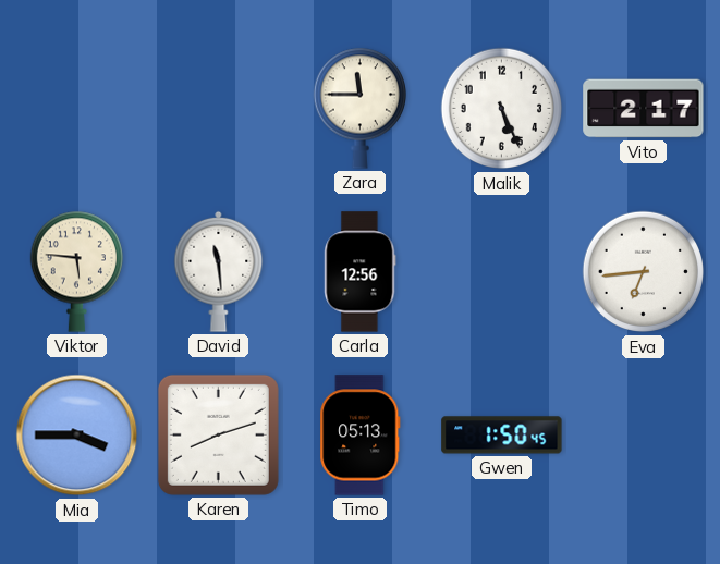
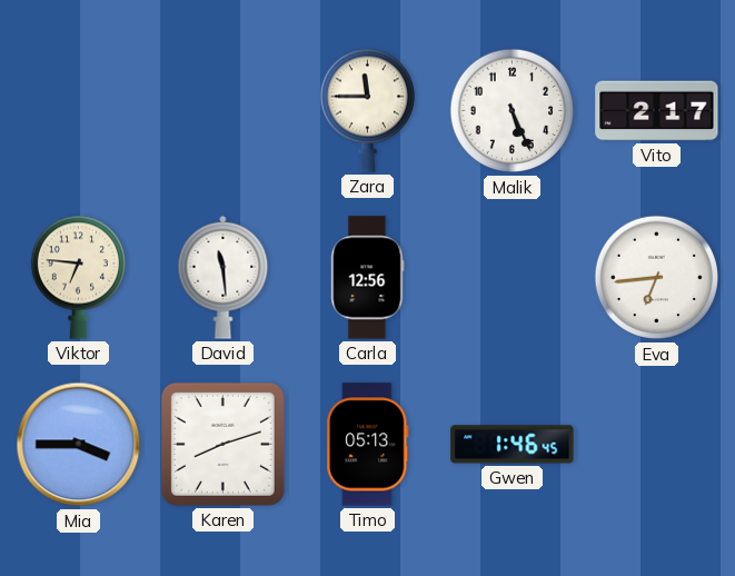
Viktor: 5:46 -> 6:46 (78, 277)
Gwen: 1:50 -> 1:46 (513, 445)
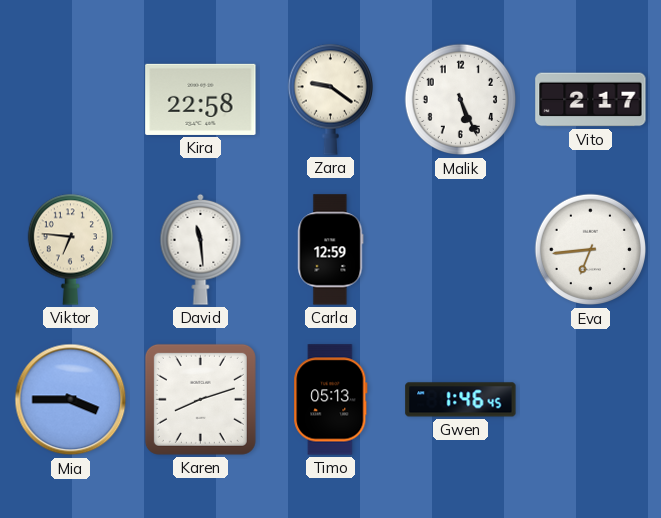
Kira: none -> 22:58 (201, 99)
Zara: 11:45 -> 9:21 (330, 99)
Carla: 12:56 -> 12:59 (331, 250)
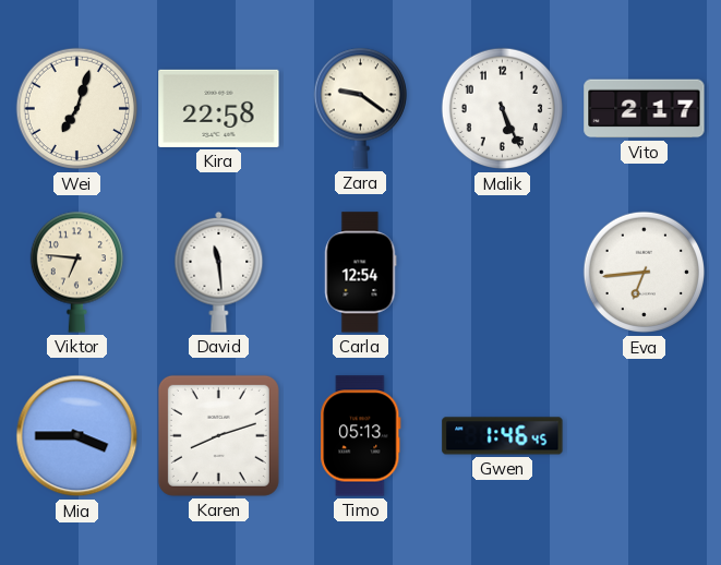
Wei: none -> 7:03 (77, 109)
Carla: 12:59 -> 12:54 (361, 273)
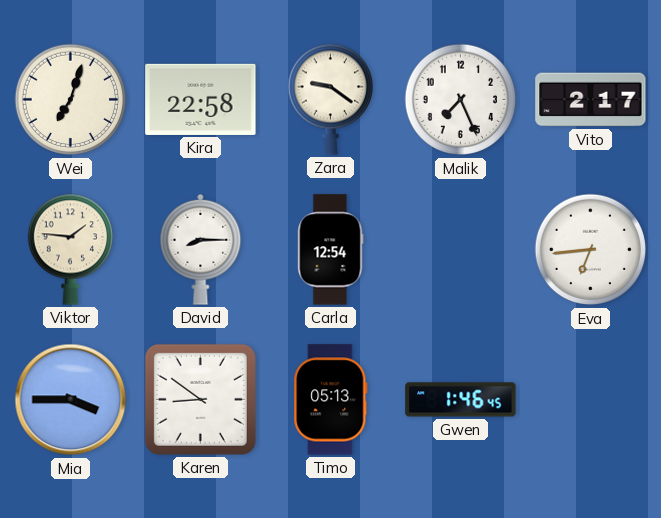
Malik: 5:26 -> 7:26 (461, 100)
Viktor: 6:46 -> 1:46 (70, 249)
David: 11:29 -> 8:15 (201, 249)
Karen: 8:12 -> 8:51 (200, 399)
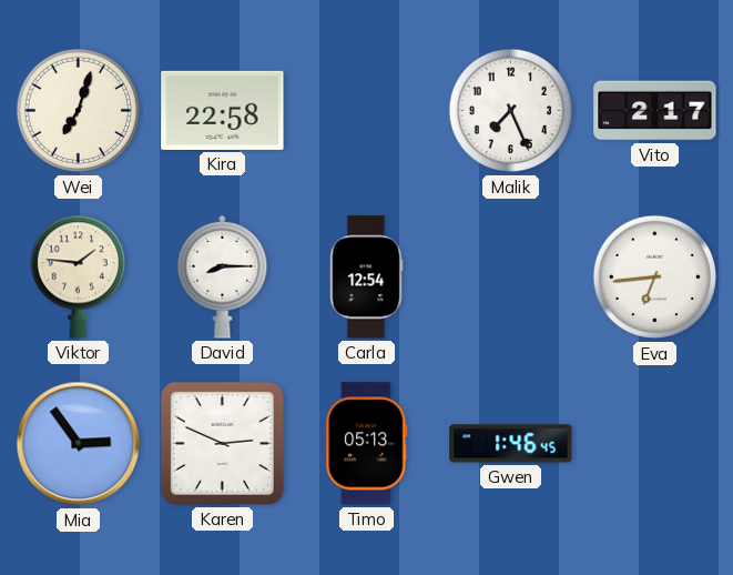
Zara: 9:21 -> none (330, 99)
Mia: 3:45 -> 2:54 (79, 444)
Karen: 8:51 -> 2:49 (222, 443)
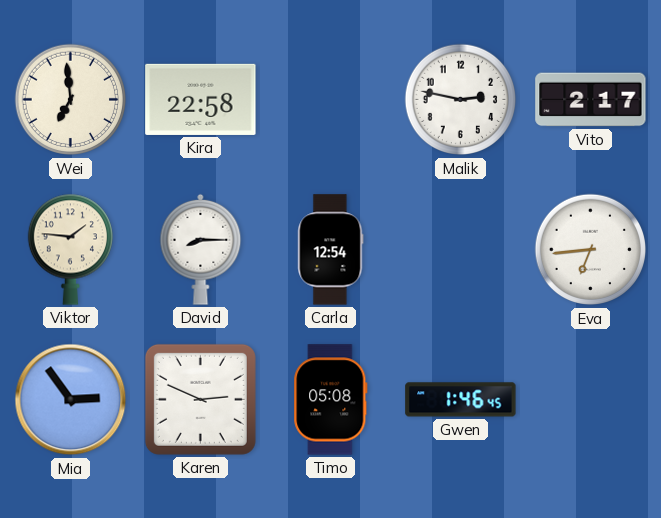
Wei: 7:03 -> 6:59 (71, 100)
Malik: 7:26 -> 2:47 (461, 100)
Timo: 05:13 -> 05:08 (331, 400)
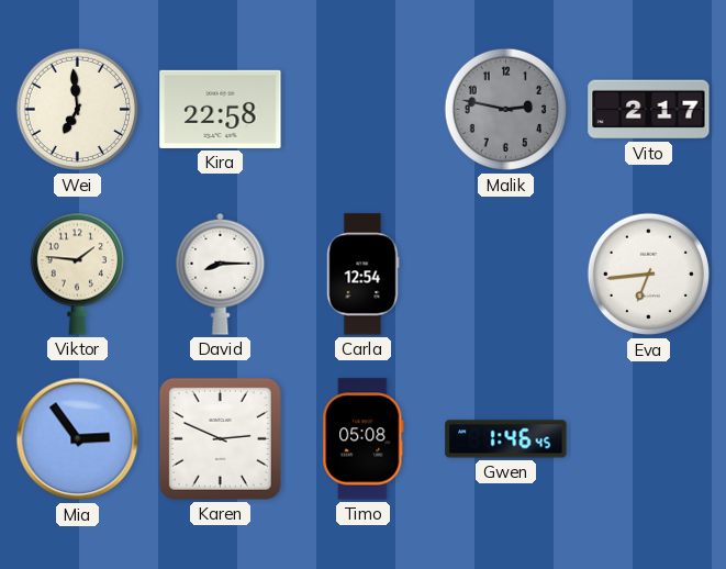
Malik dial: white -> grey (506, 110)
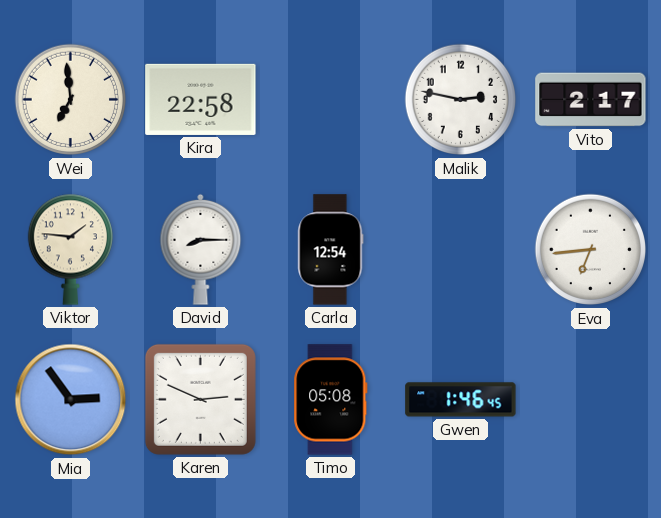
Malik dial: grey -> white (461, 100)
